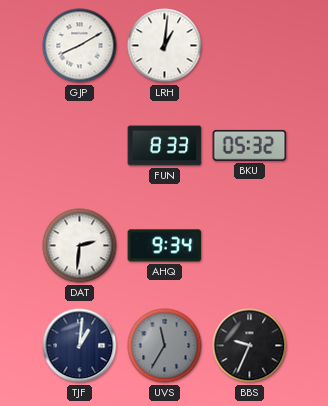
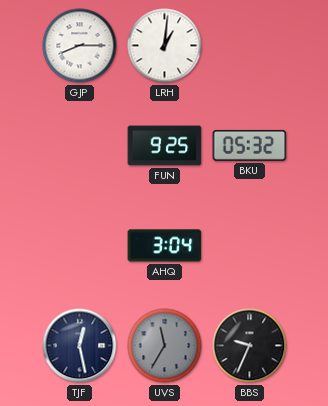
GJP: 8:10 -> 8:15 (80, 46)
FUN: 8:33 -> 9:25 (165, 146)
DAT: 2:31 -> none (80, 246)
AHQ: 9:34 -> 3:04 (165, 246)
TJF: 1:01 -> 12:28 (80, 346)
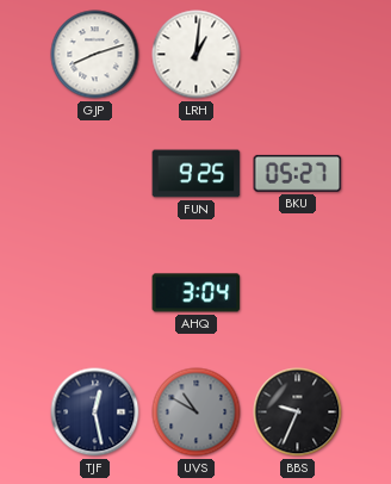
GJP: 8:15 -> 8:12 (95, 55)
BKU: 05:32 -> 05:27 (298, 173)
UVS: 11:35 -> 10:50 (197, 412)
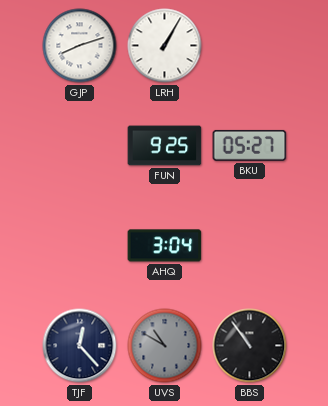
LRH: 1:01 -> 1:05 (165, 46)
TJF: 12:28 -> 12:23 (80, 346)
BBS: 9:34 -> 10:54 (250, 346)
